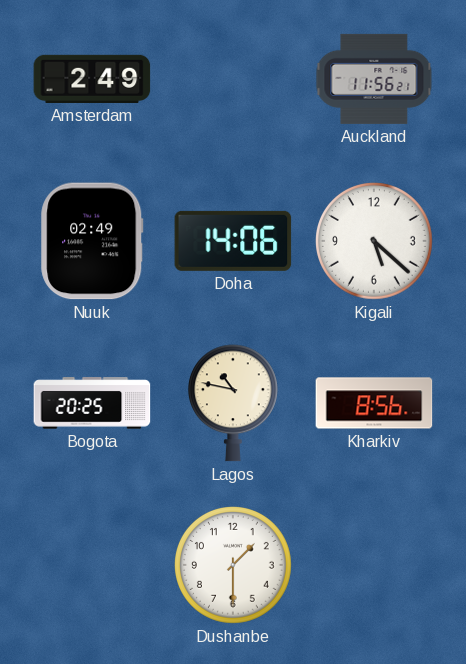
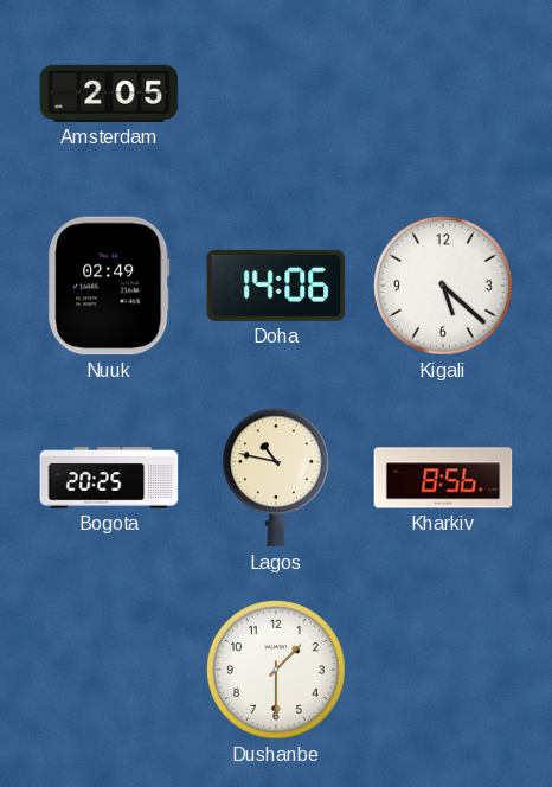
Amsterdam: 2:49 -> 2:05 (109, 94)
Auckland: 11:56 -> none (374, 79)
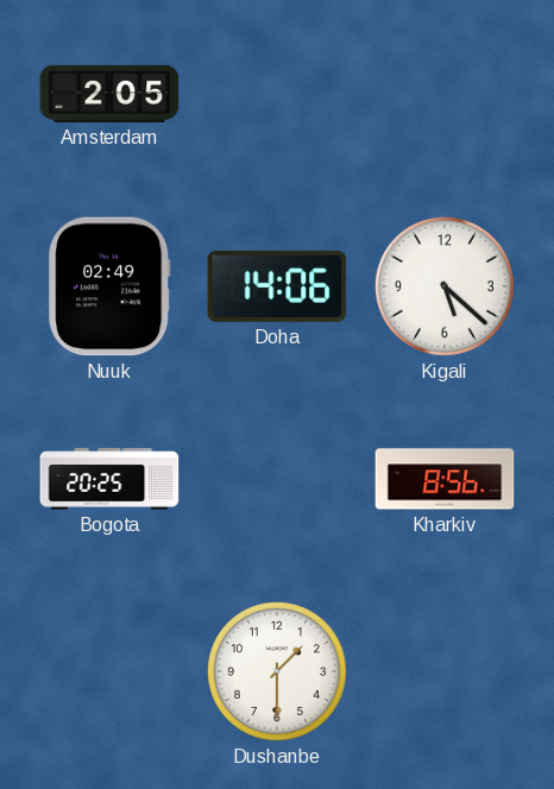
Lagos: 10:47 -> none (276, 478)
